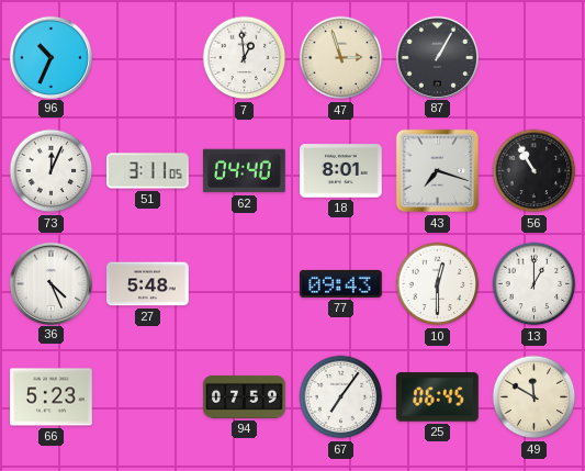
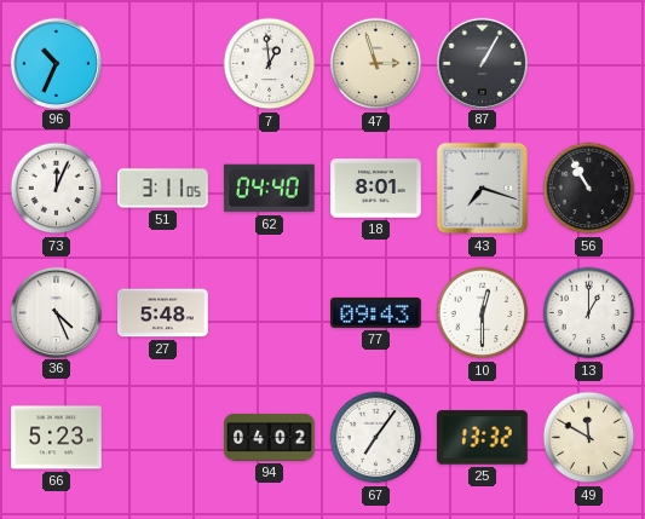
94: 07:59 -> 04:02 (270, 437)
25: 06:45 -> 13:32 (483, 438)
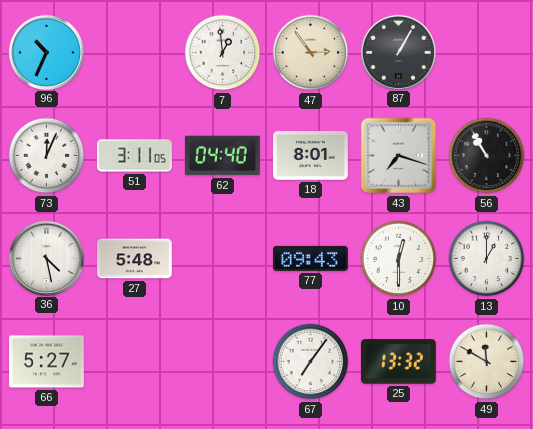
47: 2:57 -> 2:54 (311, 53)
36: 4:26 -> 4:28 (46, 258)
66: 5:23 -> 5:27 (47, 362)
94: 04:02 -> none (270, 437)
